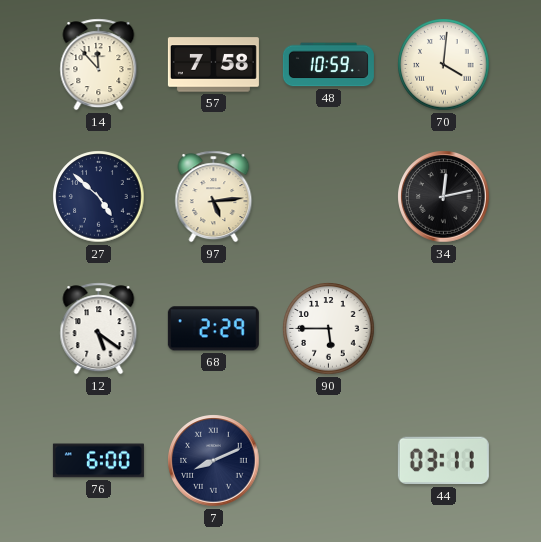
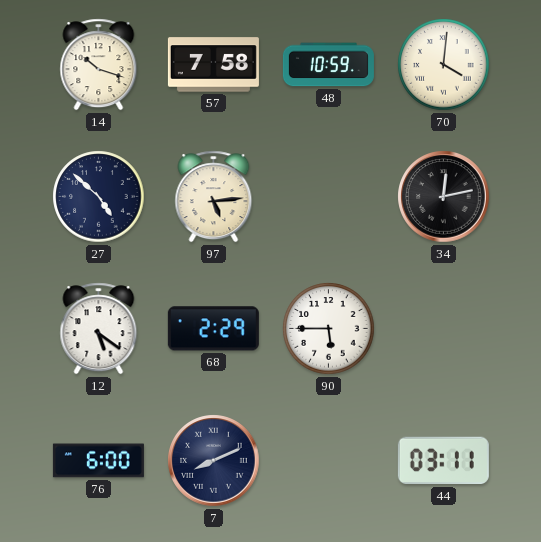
14: 11:53 -> 10:18 (99, 65)
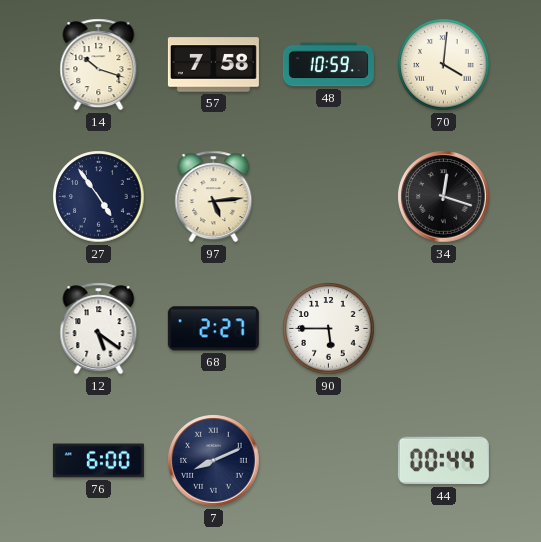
27: 4:52 -> 4:54 (99, 197)
34: 12:13 -> 12:18 (444, 197)
68: 2:29 -> 2:27 (213, 329)
44: 03:11 -> 00:44 (443, 461)
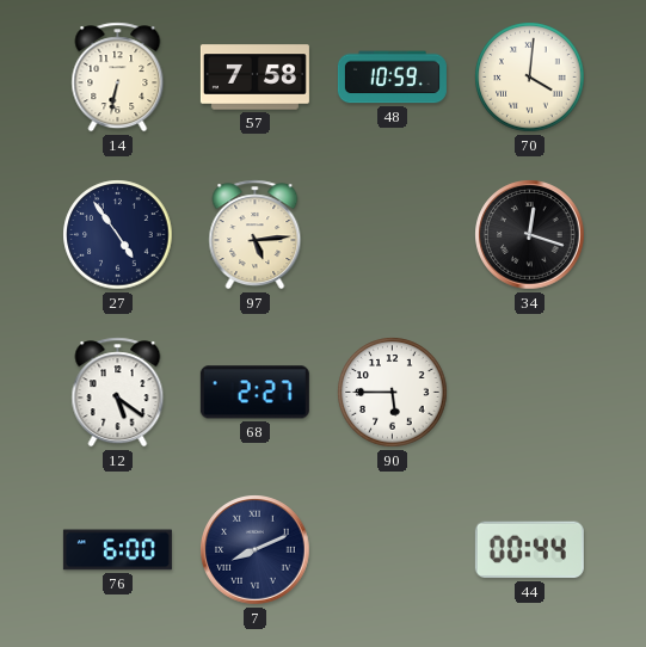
14: 10:18 -> 6:32 (118, 78)
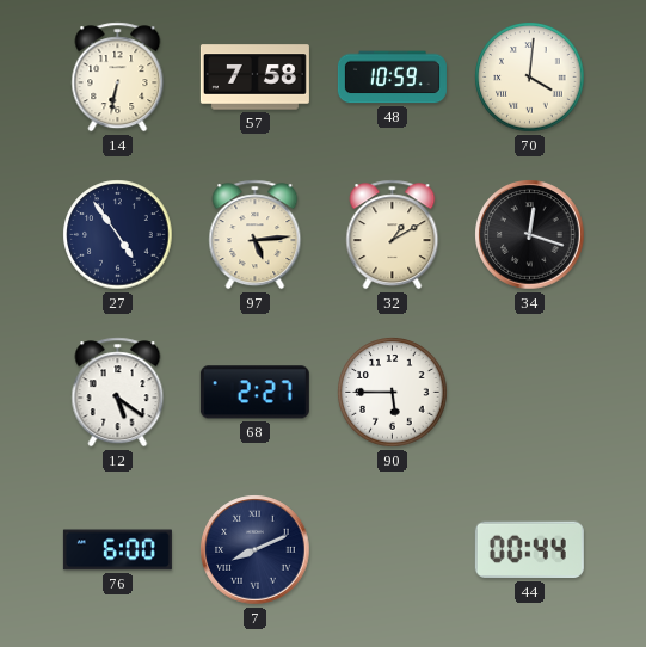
32: none -> 1:10 (393, 235)
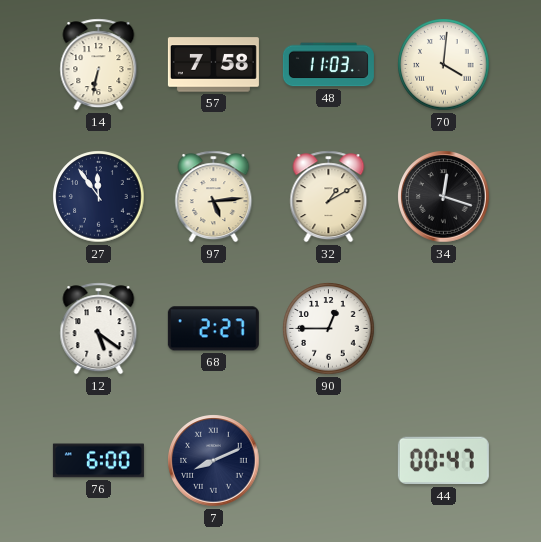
48: 10:59 -> 11:03 (328, 65)
27: 4:54 -> 11:54 (99, 197)
90: 5:45 -> 12:45 (329, 329)
44: 00:44 -> 00:47 (443, 461)
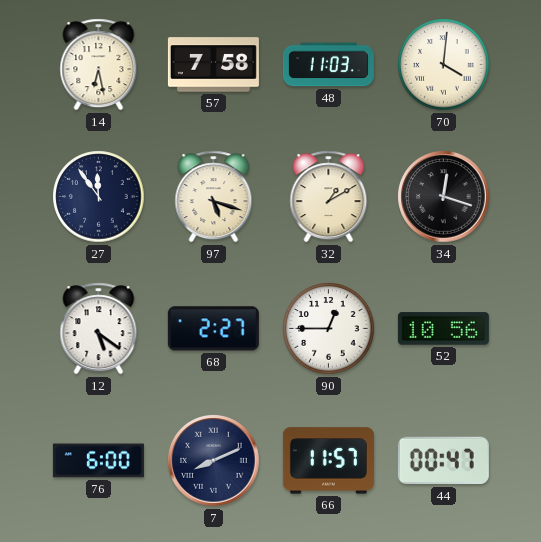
14: 6:32 -> 6:28 (99, 65)
97: 5:14 -> 5:18 (214, 197)
52: none -> 10:56 (443, 329)
66: none -> 11:57 (328, 461)
